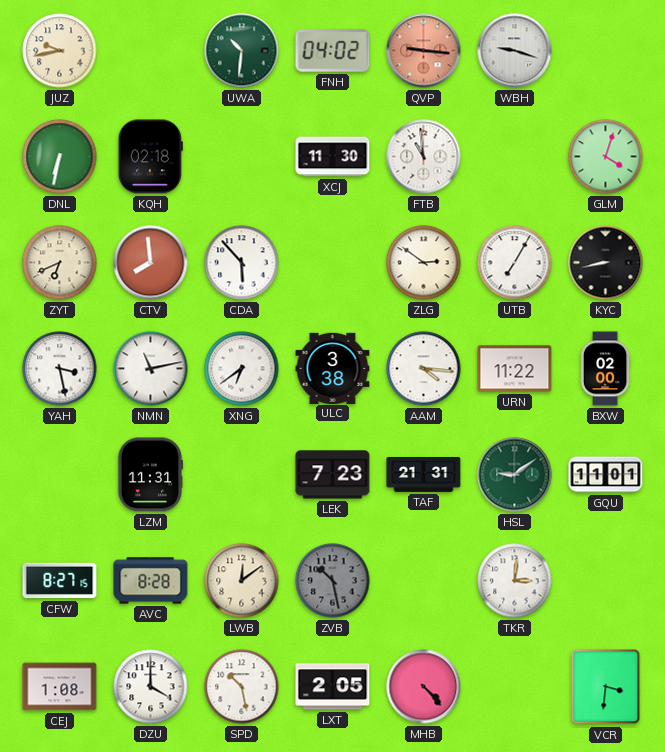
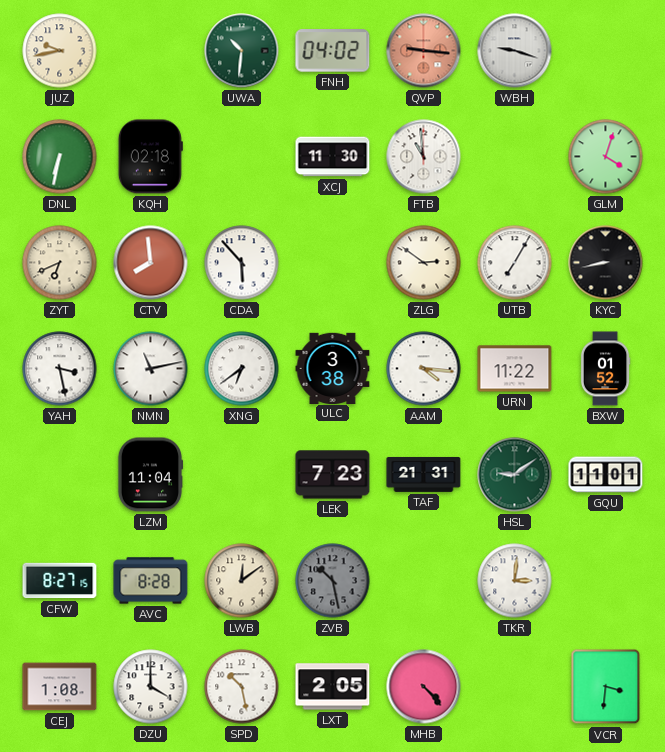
BXW: 02:00 -> 01:52 (605, 369)
LZM: 11:31 -> 11:04 (150, 475)
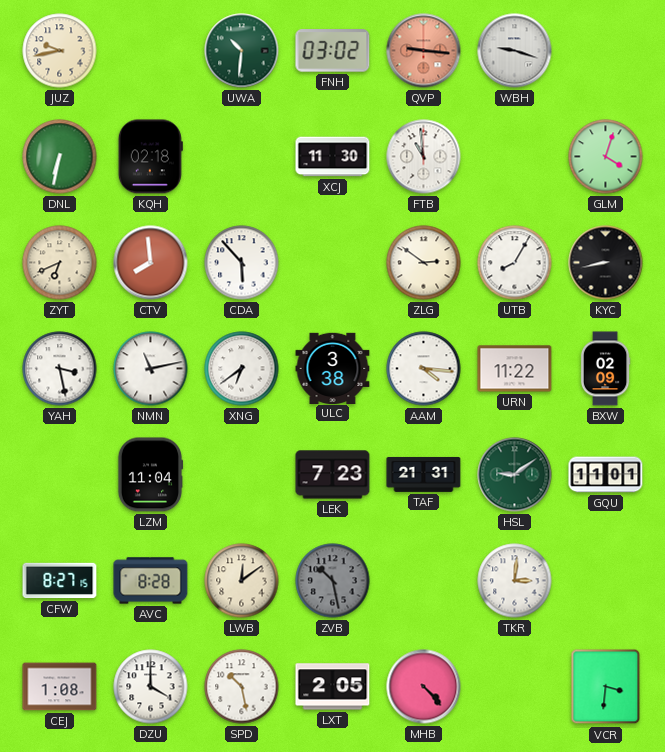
FNH: 04:02 -> 03:02 (333, 51)
UTB: 7:05 -> 8:05 (515, 263)
BXW: 01:52 -> 02:09 (605, 369)
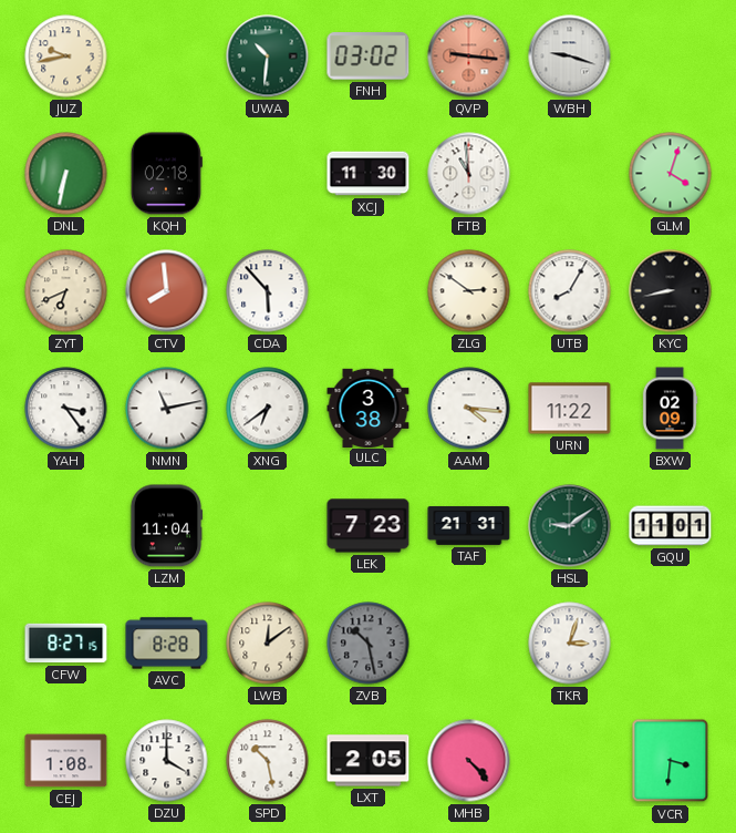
YAH: 3:28 -> 3:24 (66, 409)
TKR: 3:01 -> 3:03 (570, 644)
